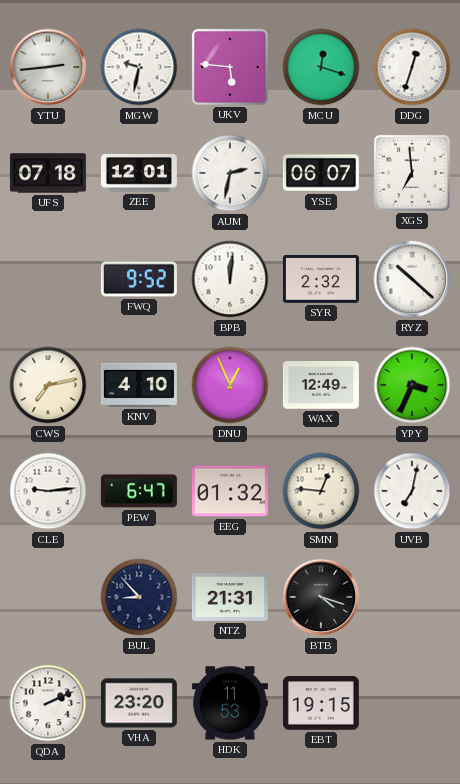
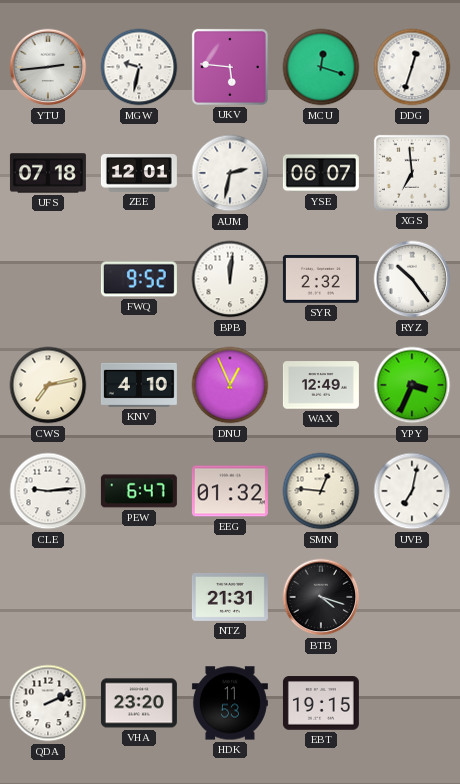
RYZ: 10:22 -> 10:24 (412, 279)
BUL: 8:53 -> none (139, 597)
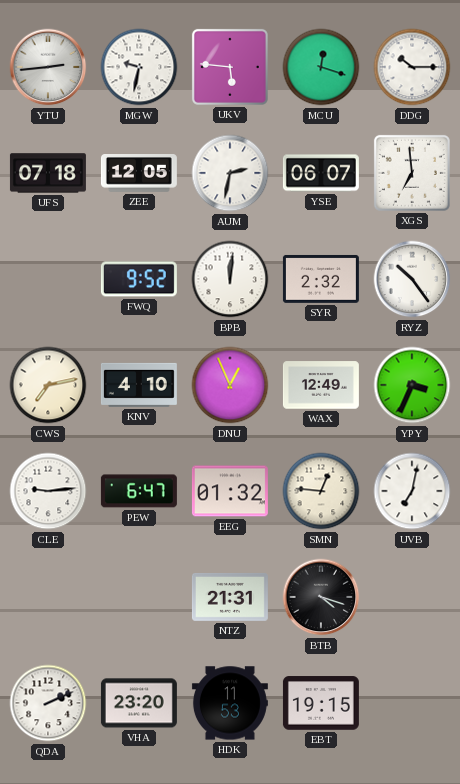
DDG: 12:33 -> 10:15 (412, 67)
ZEE: 12:01 -> 12:05 (139, 173)
